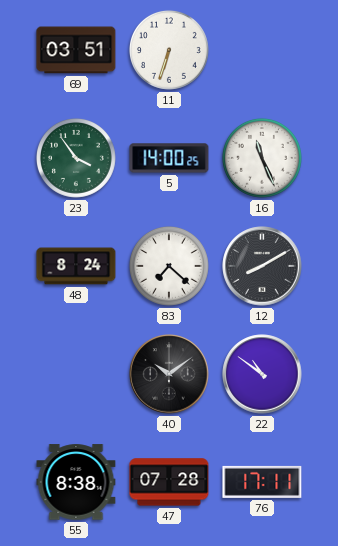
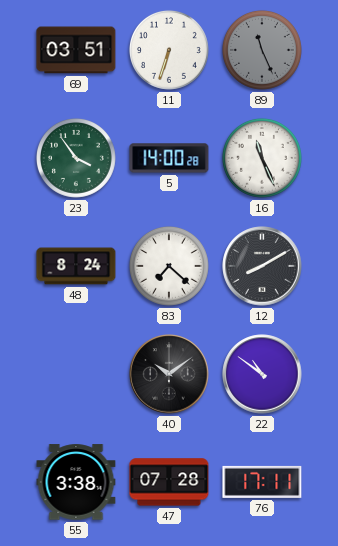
89: none -> 11:26 (262, 50)
5: 14:00:25 -> 14:00:28 (169, 158)
55: 8:38 -> 3:38 (76, 482)
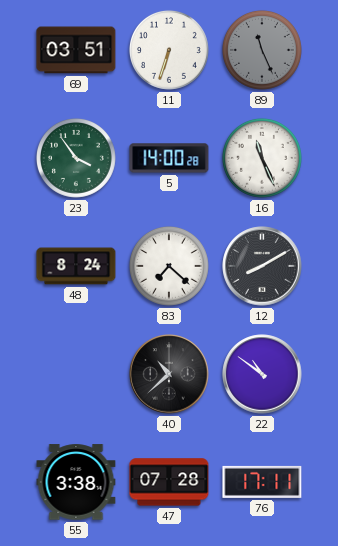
40: 10:09 -> 10:38 (169, 374)
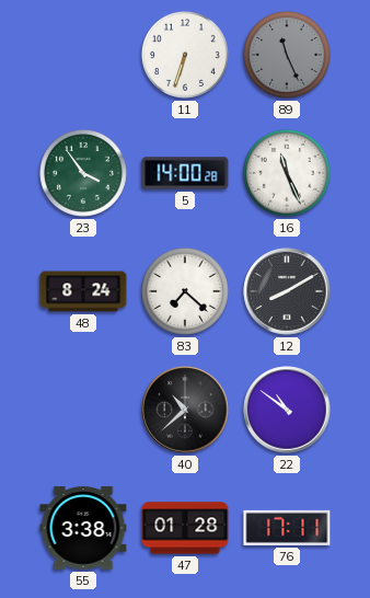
69: 03:51 -> none (76, 50)
47: 07:28 -> 01:28 (185, 528)
